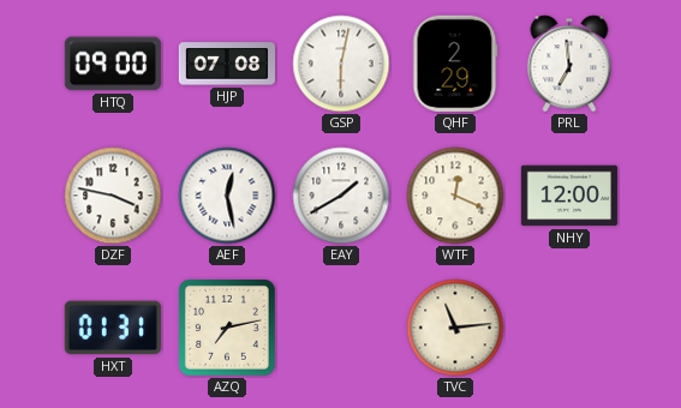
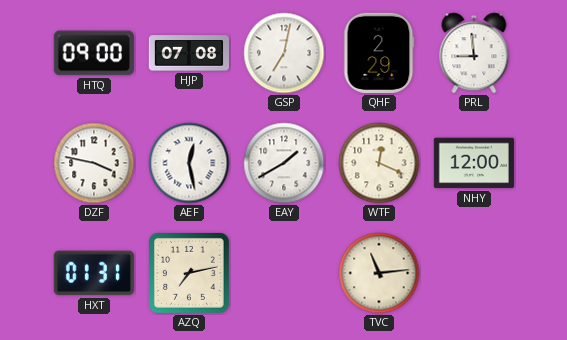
GSP: 6:02 -> 7:02 (284, 53)
PRL: 6:59 -> 8:59 (474, 53)
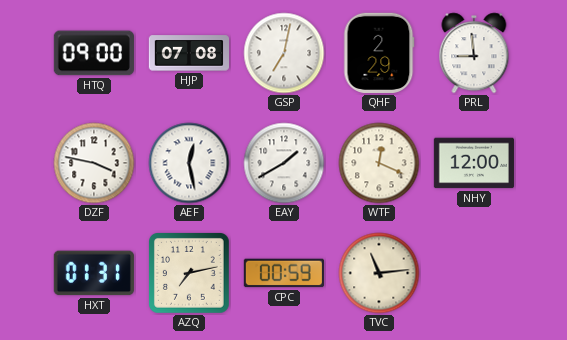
CPC: none -> 00:59 (284, 273)
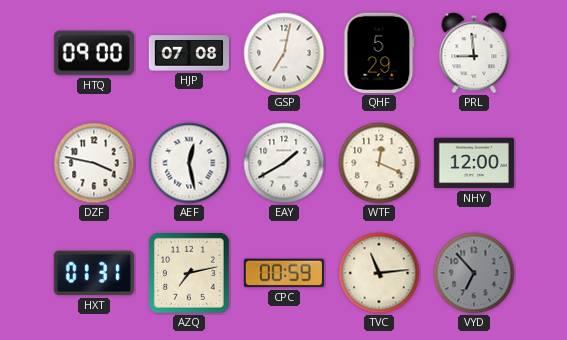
QHF: 2:29 -> 5:29 (379, 53)
VYD: none -> 6:53 (474, 273)
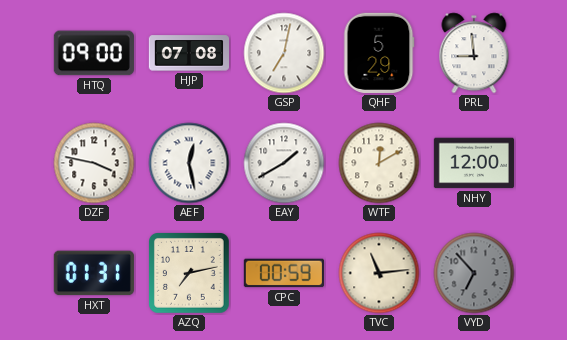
WTF: 12:19 -> 12:10 (379, 163)
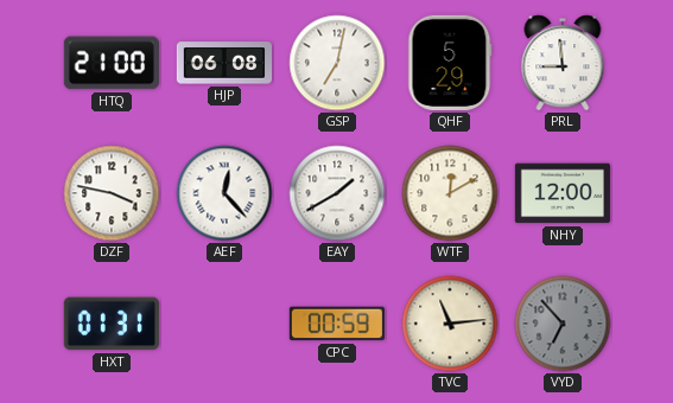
HTQ: 09:00 -> 21:00 (112, 63)
HJP: 07:08 -> 06:08 (223, 63)
AEF: 12:28 -> 12:23 (224, 193)
AZQ: 7:13 -> none (190, 274)
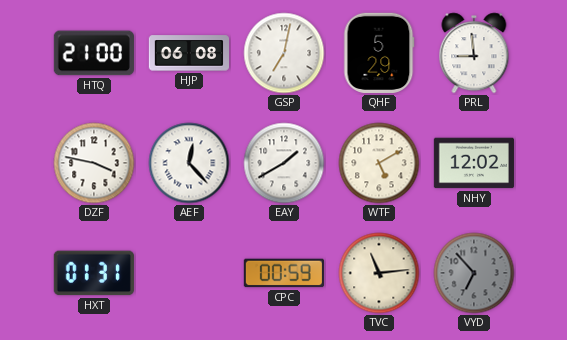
WTF: 12:10 -> 5:10 (379, 163)
NHY: 12:00 -> 12:02 (474, 163)
